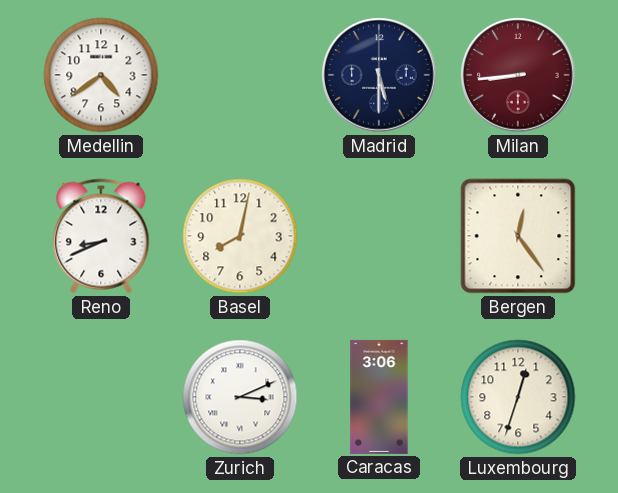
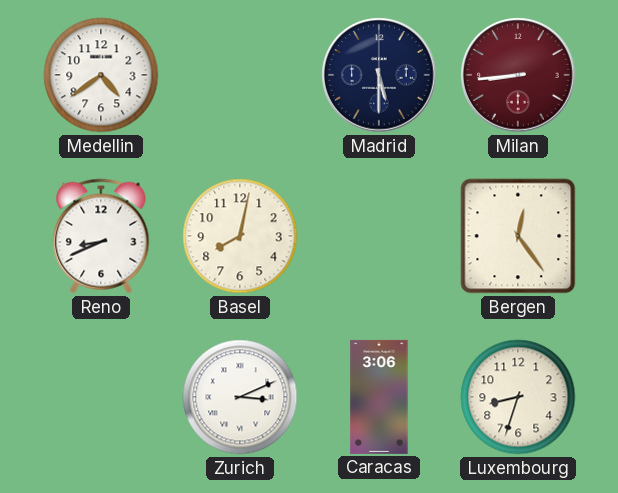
Luxembourg: 12:33 -> 8:33 (518, 397)
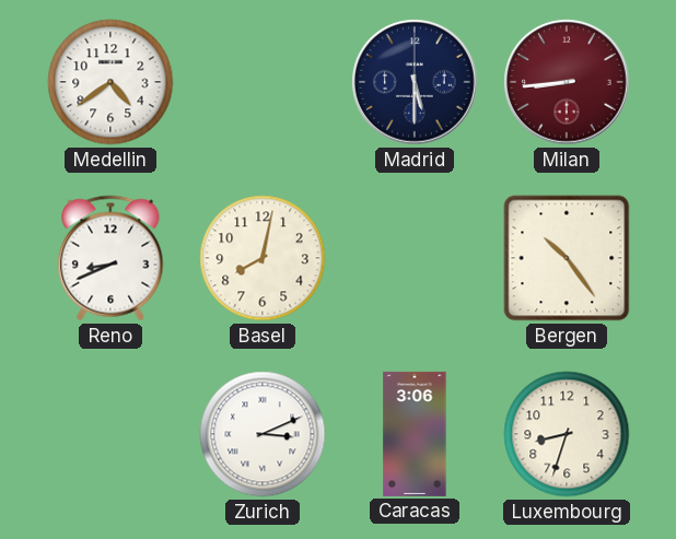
Bergen: 12:24 -> 10:24 (567, 258)
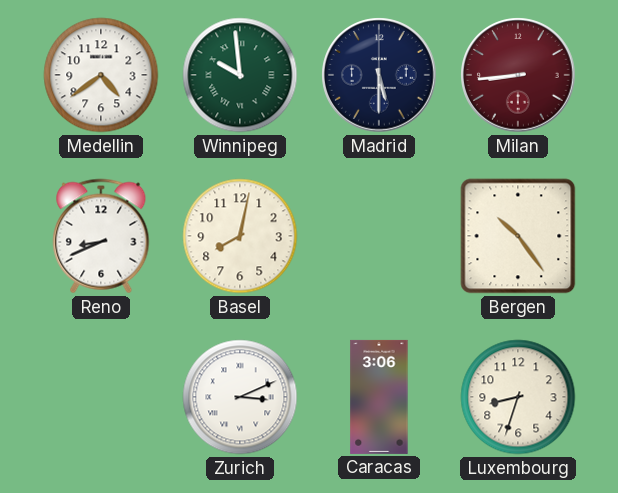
Winnipeg: none -> 9:59 (240, 75)
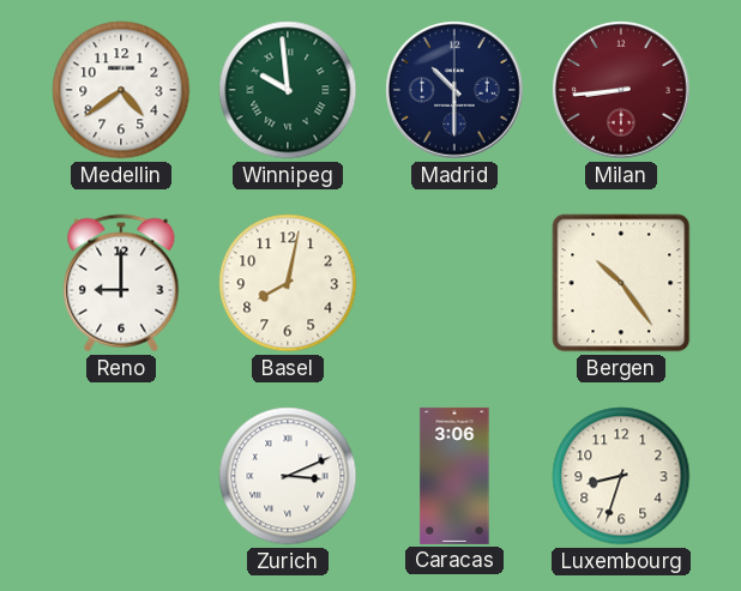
Madrid: 5:30 -> 10:30 (454, 90)
Reno: 8:41 -> 9:00 (121, 283)
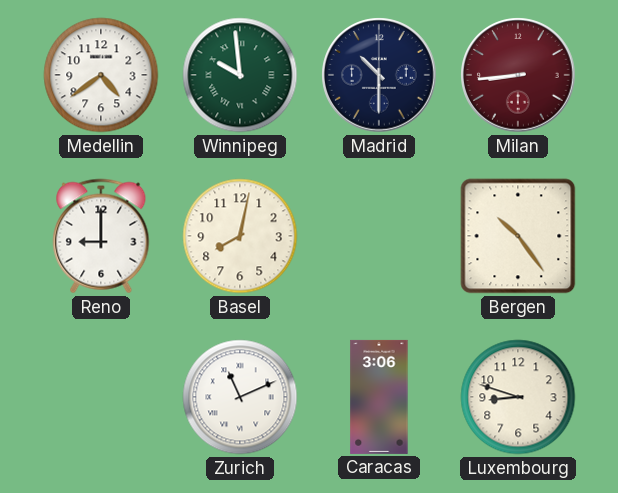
Zurich: 3:11 -> 11:11 (240, 397)
Luxembourg: 8:33 -> 8:48 (518, 397)
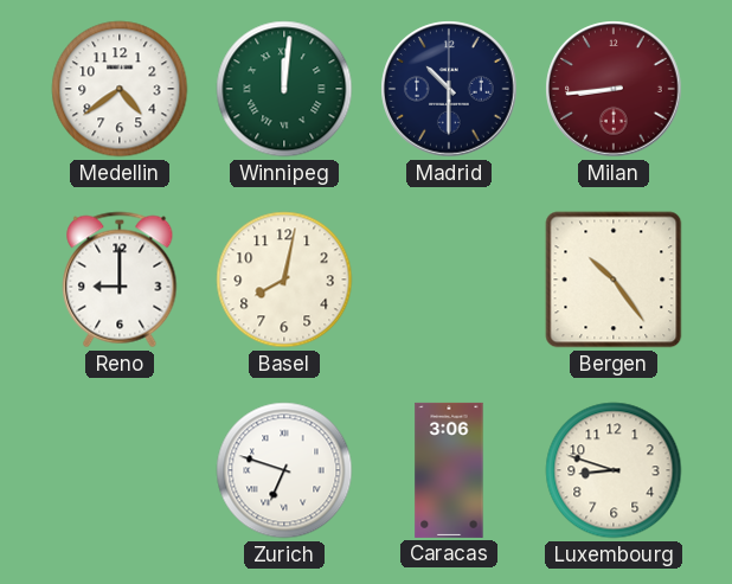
Winnipeg: 9:59 -> 12:01 (284, 89)
Zurich: 11:11 -> 6:48 (284, 470)
